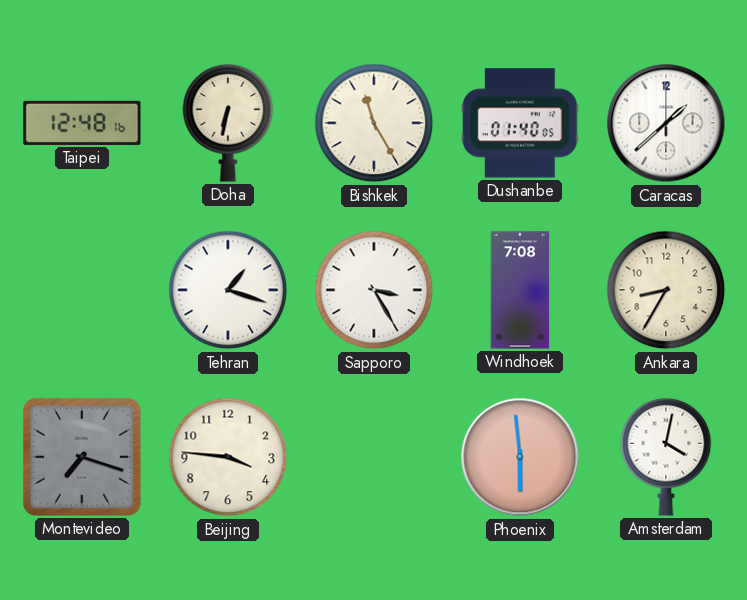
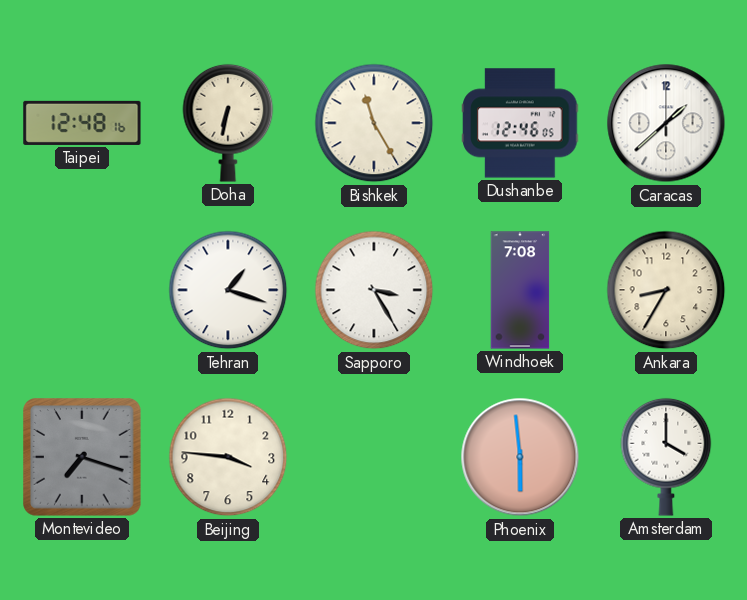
Dushanbe: 01:40 -> 12:46 (520, 123)
Amsterdam: 4:02 -> 4:00 (666, 457)
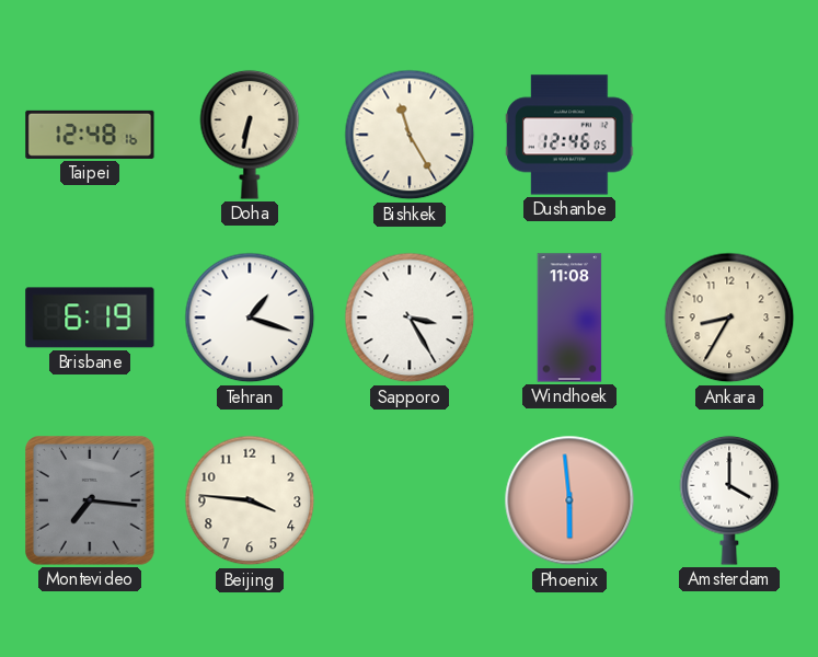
Caracas: 1:38 -> none (666, 123)
Brisbane: none -> 6:19 (90, 318)
Windhoek: 7:08 -> 11:08 (569, 318)
Montevideo: 7:18 -> 7:16 (91, 502)
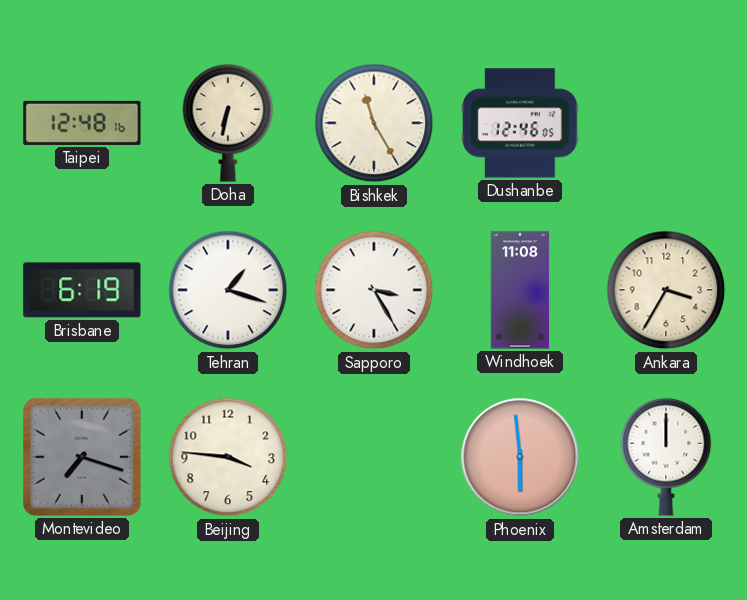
Ankara: 8:35 -> 3:35 (666, 290)
Montevideo: 7:16 -> 7:18 (83, 458)
Amsterdam: 4:00 -> 12:00 (666, 457)
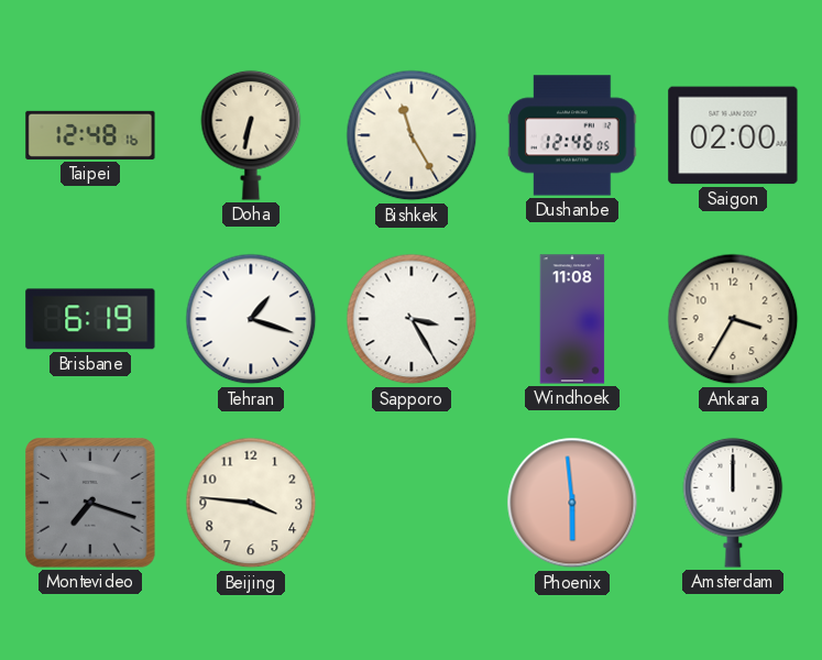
Saigon: none -> 02:00 (733, 135)
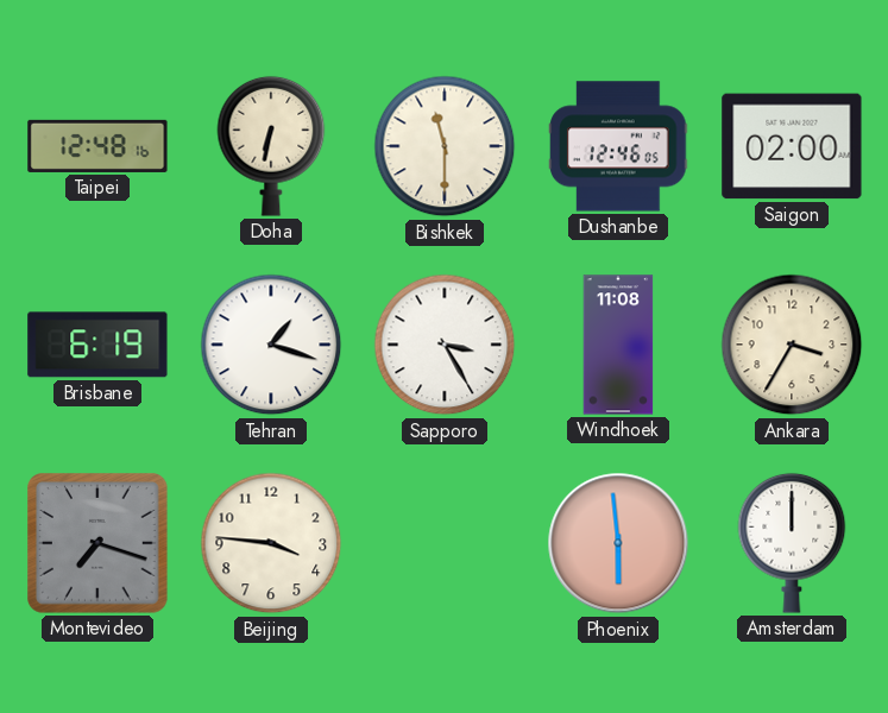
Bishkek: 11:25 -> 11:30 (445, 146)
